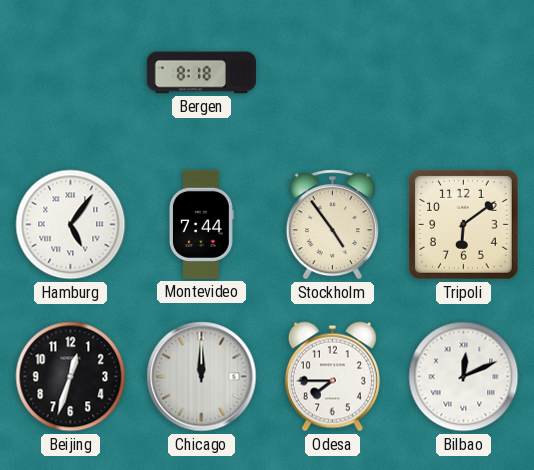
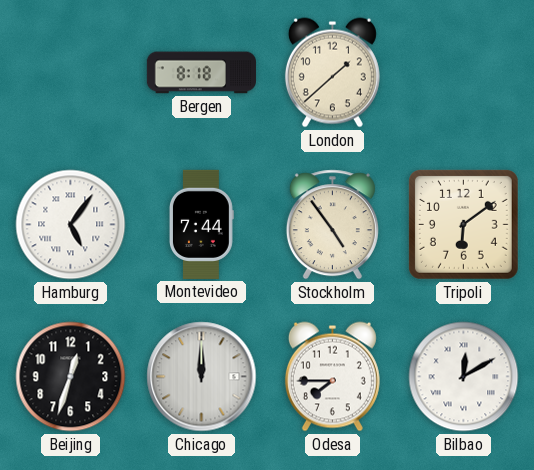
London: none -> 1:38 (332, 73)
Bilbao: 12:11 -> 12:10 (464, 377)
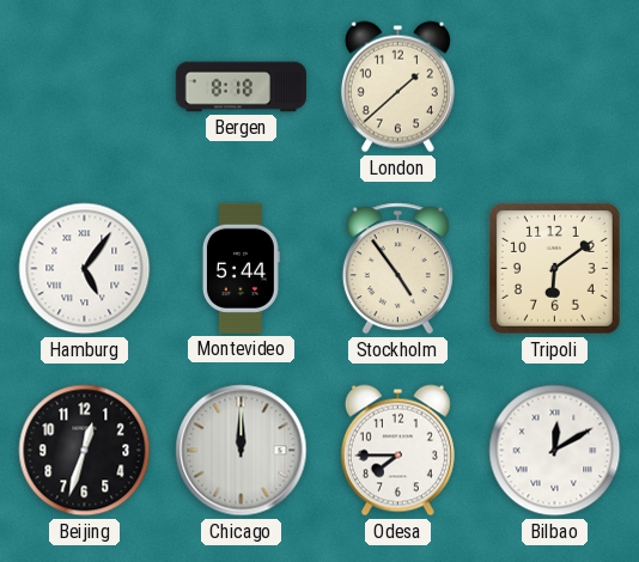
Montevideo: 7:44 -> 5:44 (241, 268)
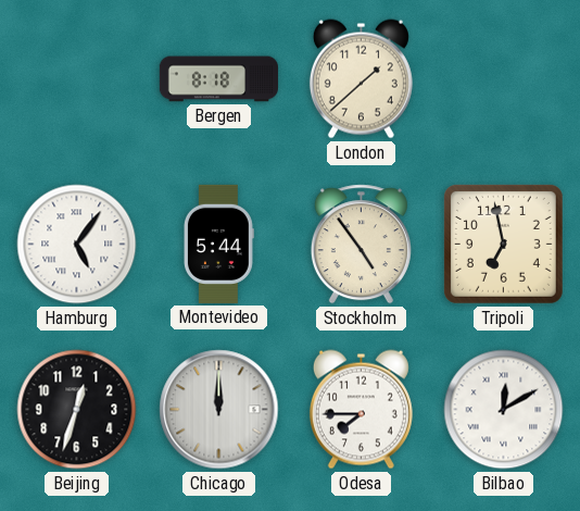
Tripoli: 6:09 -> 6:58 (503, 244)
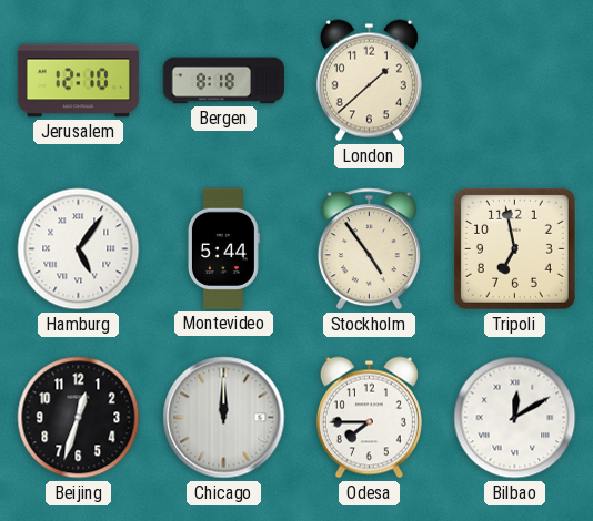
Jerusalem: none -> 12:10 (78, 81)
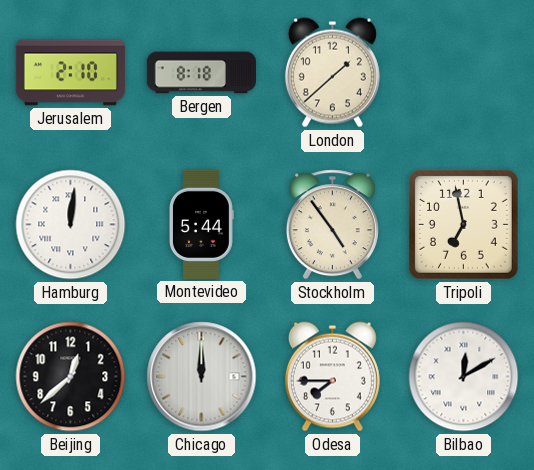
Jerusalem: 12:10 -> 2:10 (70, 73)
Hamburg: 5:06 -> 12:01 (71, 225)
Beijing: 12:33 -> 12:38 (71, 377)
